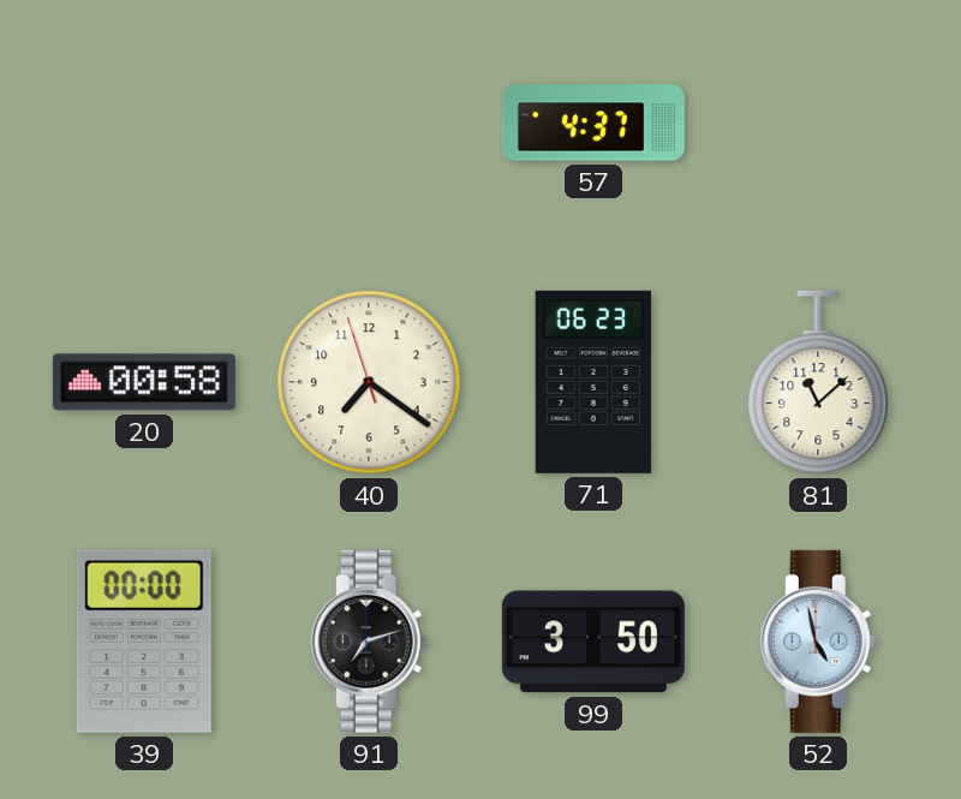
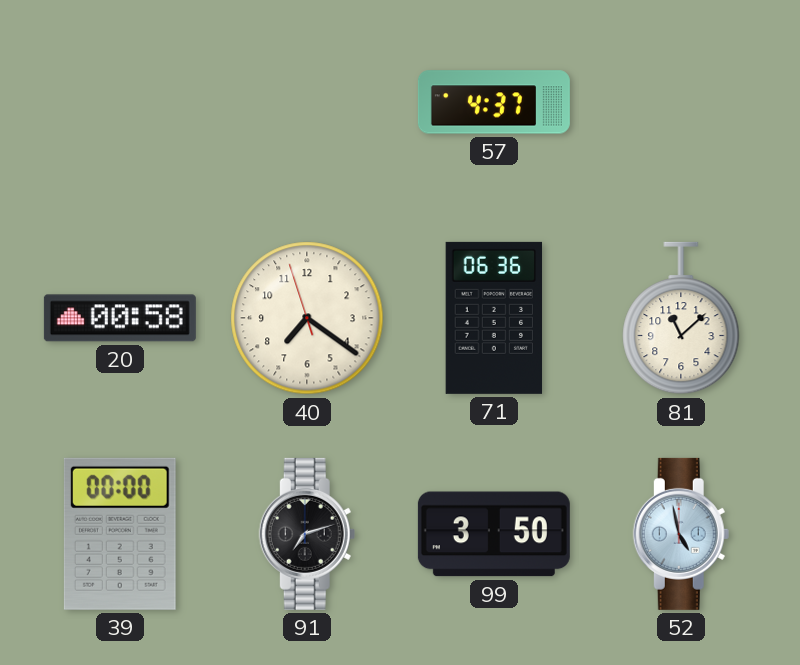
71: 06:23 -> 06:36 (494, 318)
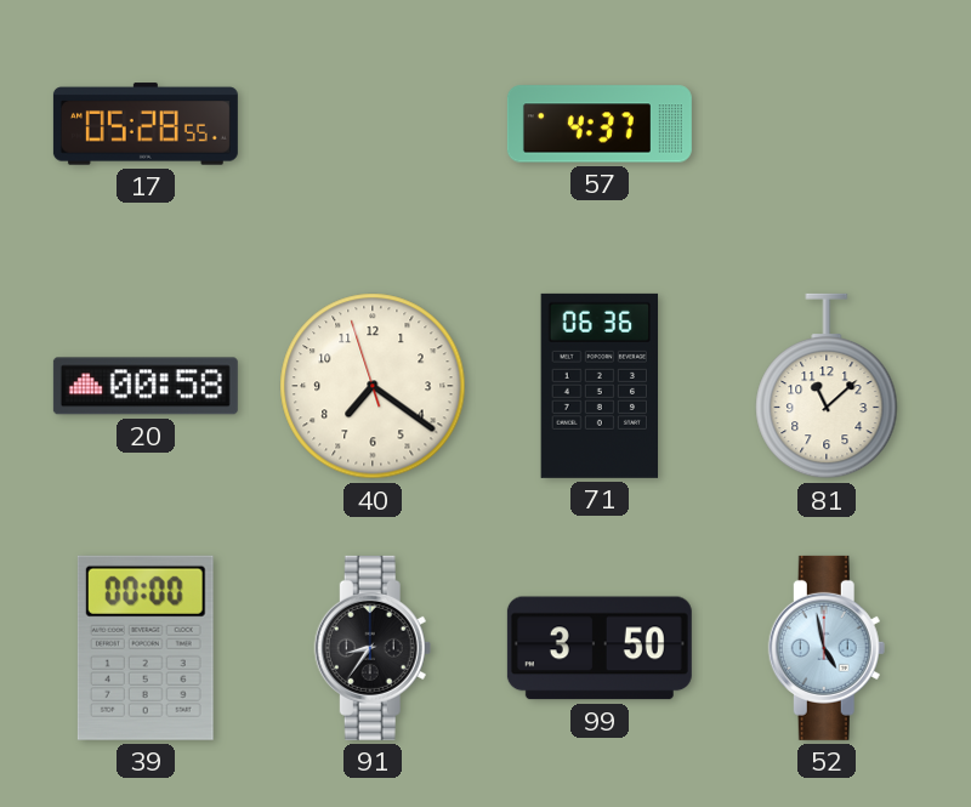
17: none -> 05:28 (146, 124)
91: 7:12 -> 8:36 (373, 648)
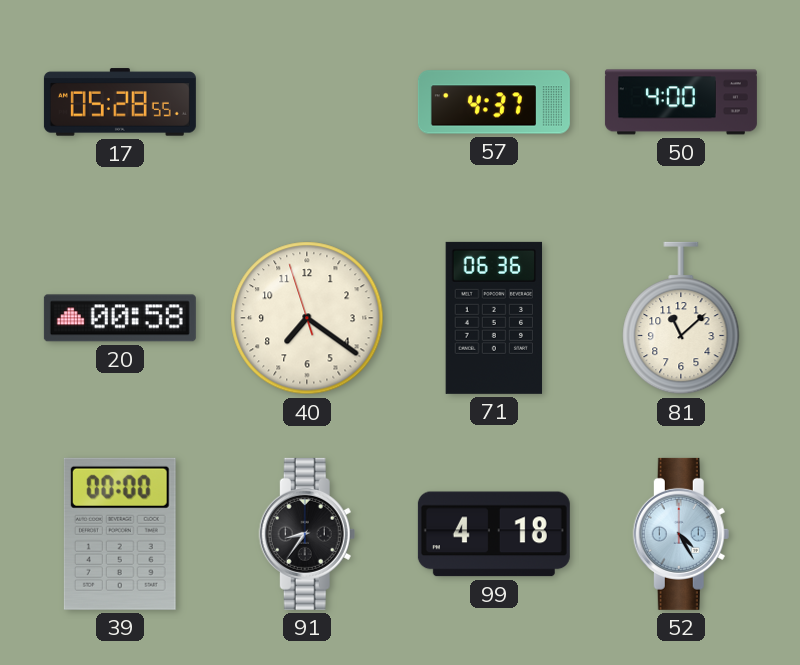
50: none -> 4:00 (681, 102)
99: 3:50 -> 4:18 (494, 534)
52: 4:58 -> 4:25 (681, 534)
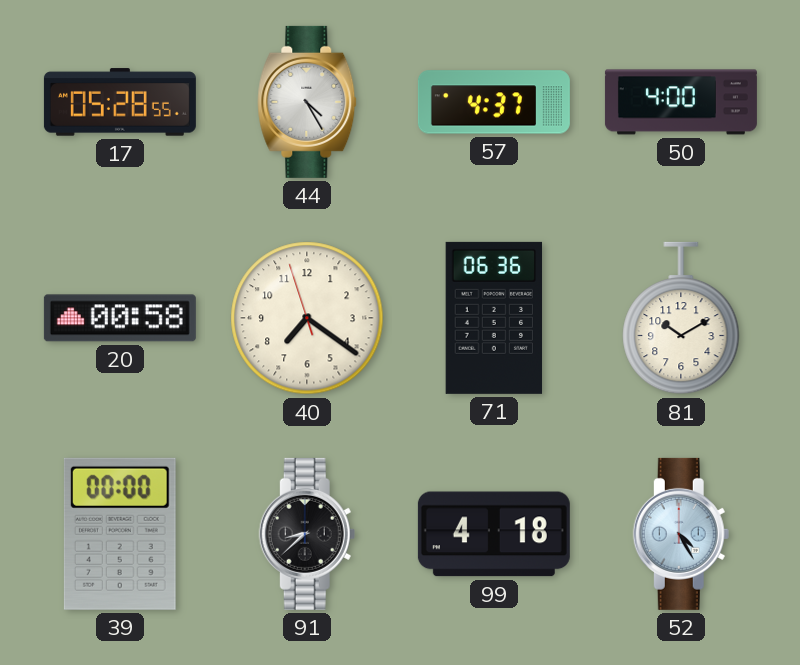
44: none -> 4:25 (307, 102)
81: 11:08 -> 10:10 (681, 318)
91: 8:36 -> 8:38 (307, 534)
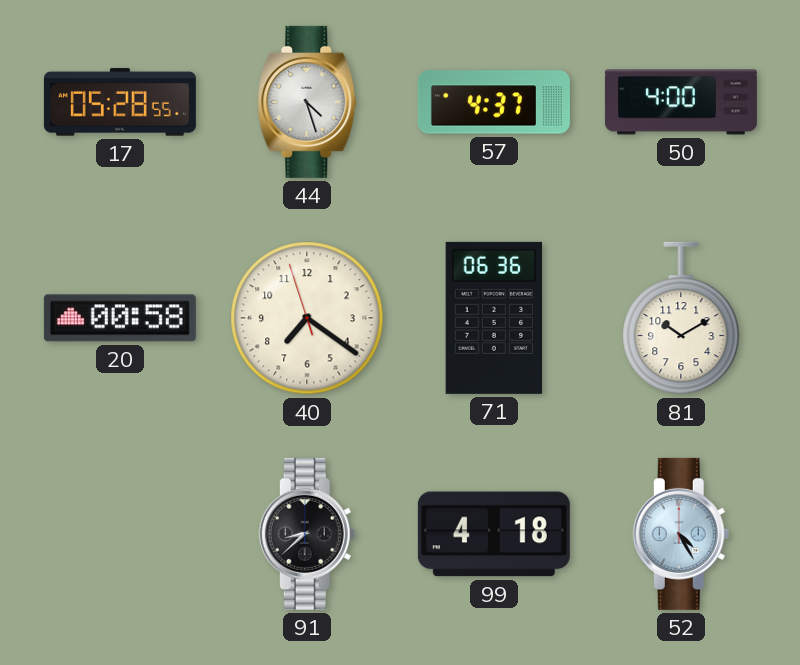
44: 4:25 -> 4:27 (307, 102)
39: 00:00 -> none (120, 534)
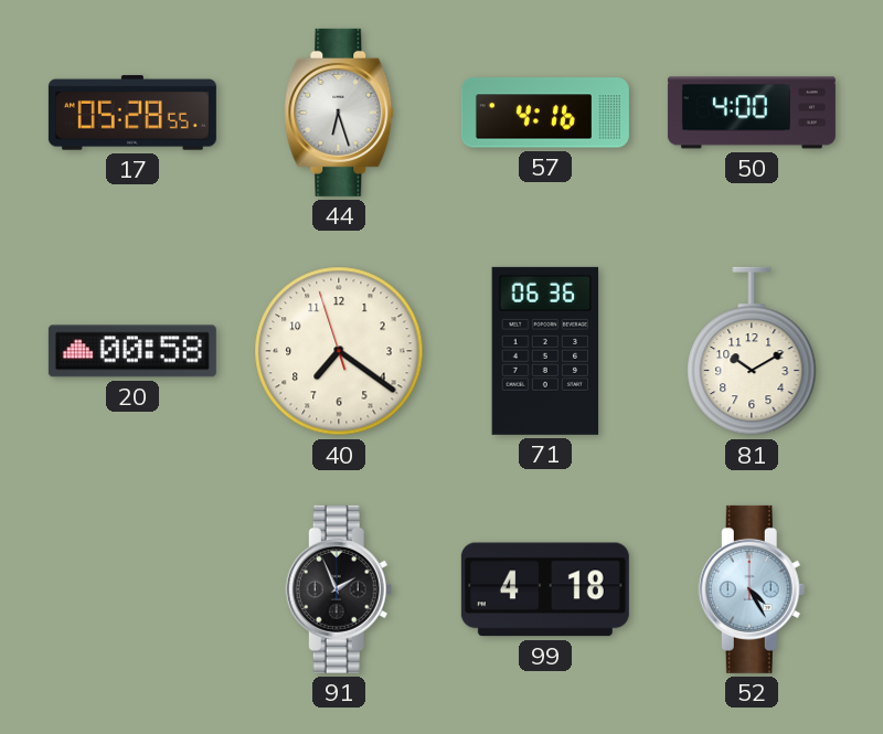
44: 4:27 -> 6:27 (339, 113)
57: 4:37 -> 4:16 (545, 113)
91: 8:38 -> 1:56 (339, 589)
